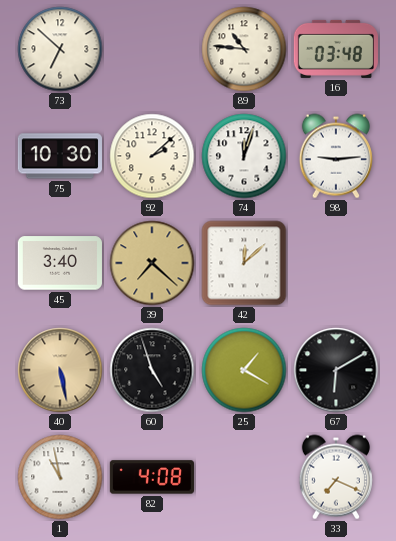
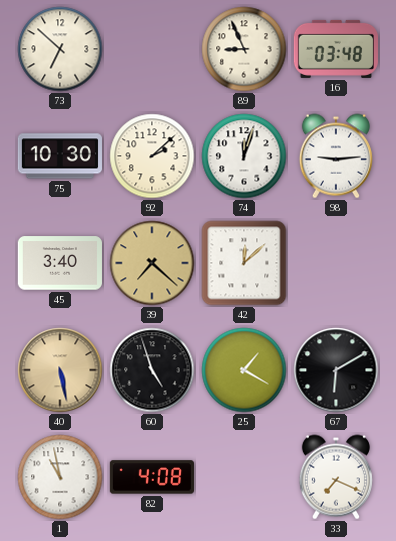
89: 10:46 -> 8:56 (244, 49)
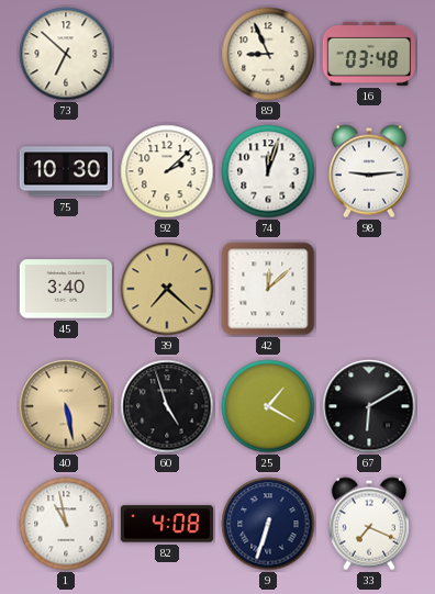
9: none -> 6:33 (268, 524)
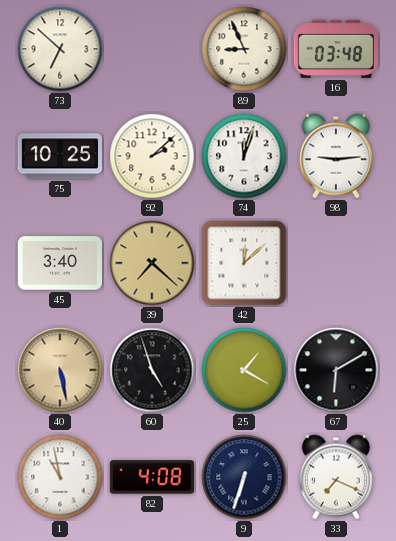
75: 10:30 -> 10:25 (60, 156)
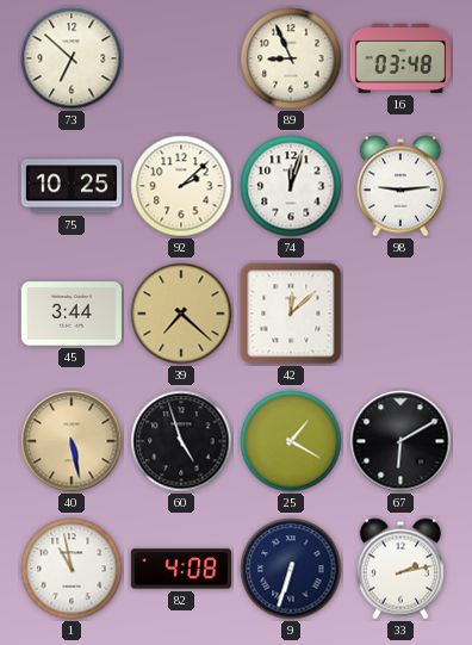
45: 3:40 -> 3:44 (72, 314)
33: 7:19 -> 2:13 (400, 569)
